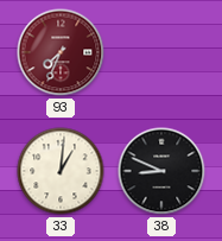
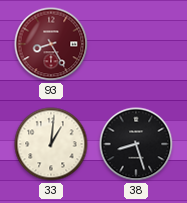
93: 7:34 -> 8:25 (51, 44)
38: 8:49 -> 8:27 (136, 144)
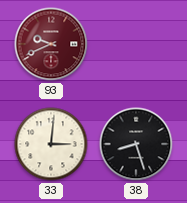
93: 8:25 -> 9:41 (51, 44)
33: 1:01 -> 3:01 (51, 144)
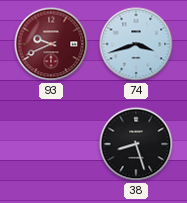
74: none -> 3:42 (136, 44)
33: 3:01 -> none (51, 144)
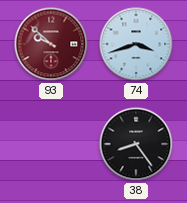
93: 9:41 -> 9:52 (51, 44)
38: 8:27 -> 8:24 (136, 144)
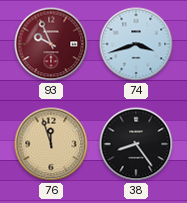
93: 9:52 -> 9:56 (51, 44)
76: none -> 11:57 (51, 144)
